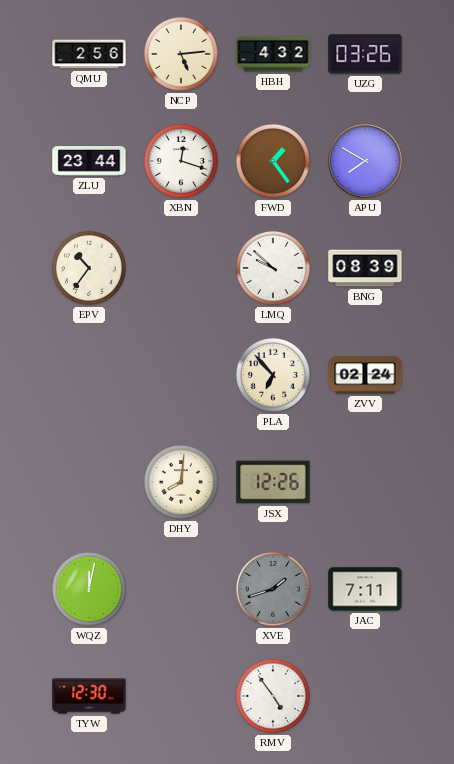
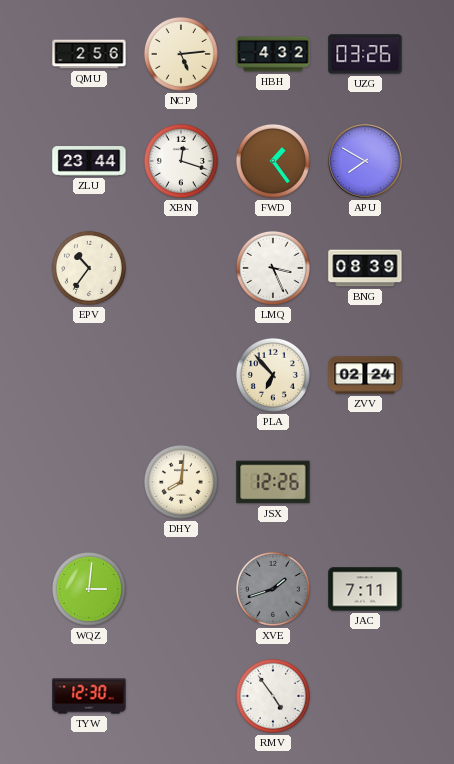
LMQ: 9:52 -> 3:26 (273, 268)
WQZ: 12:02 -> 3:01 (89, 589)
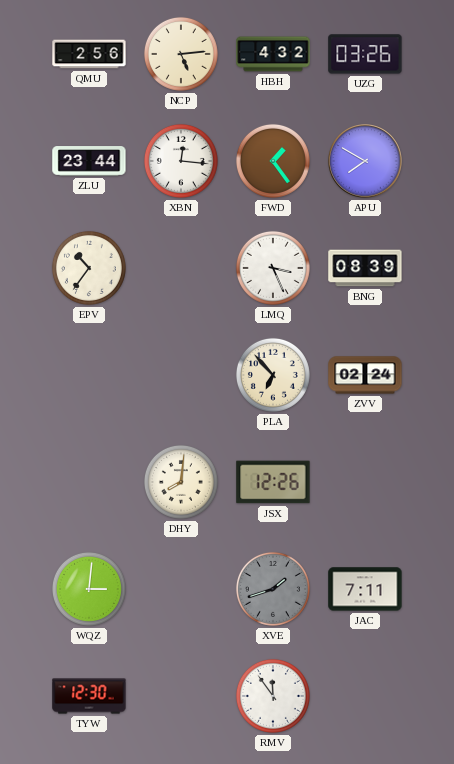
XBN: 12:18 -> 12:16 (181, 161)
RMV: 4:54 -> 11:54 (273, 696)
